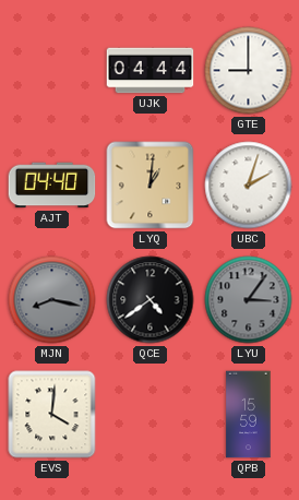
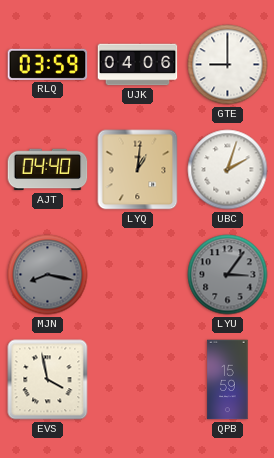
RLQ: none -> 03:59 (48, 64)
UJK: 04:44 -> 04:06 (138, 65)
QCE: 4:39 -> none (151, 300)
EVS: 4:01 -> 3:58 (48, 380)
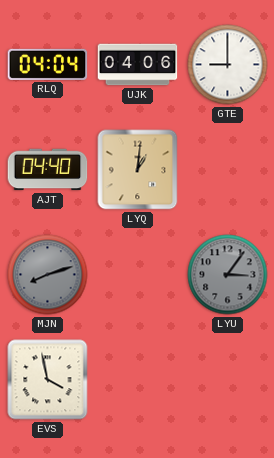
RLQ: 03:59 -> 04:04 (48, 64)
UBC: 2:03 -> none (228, 170)
MJN: 8:17 -> 8:12 (48, 275)
QPB: 15:59 -> none (228, 380)
